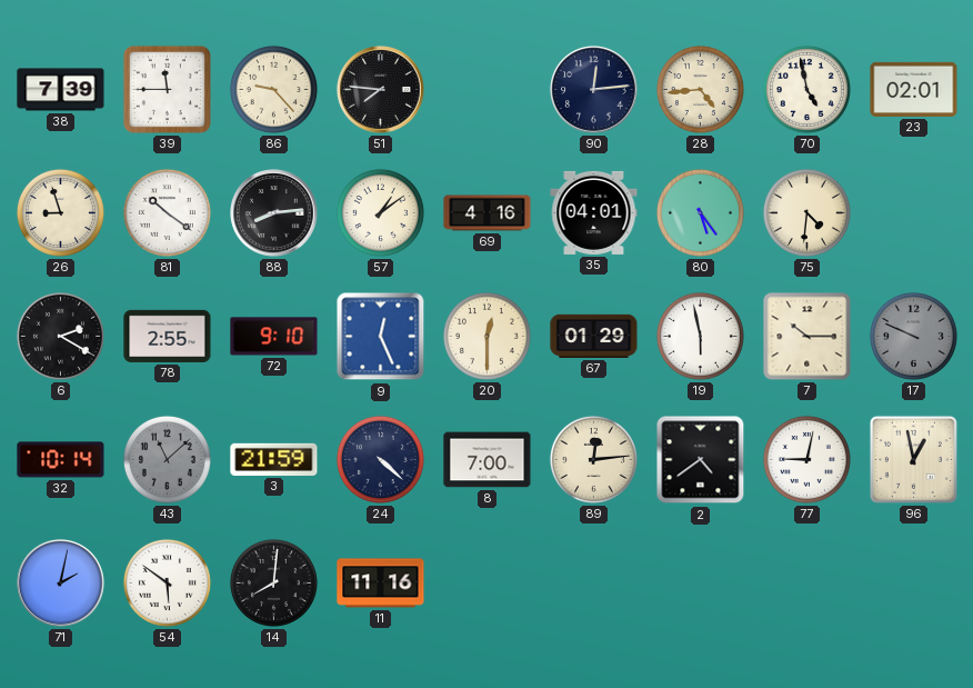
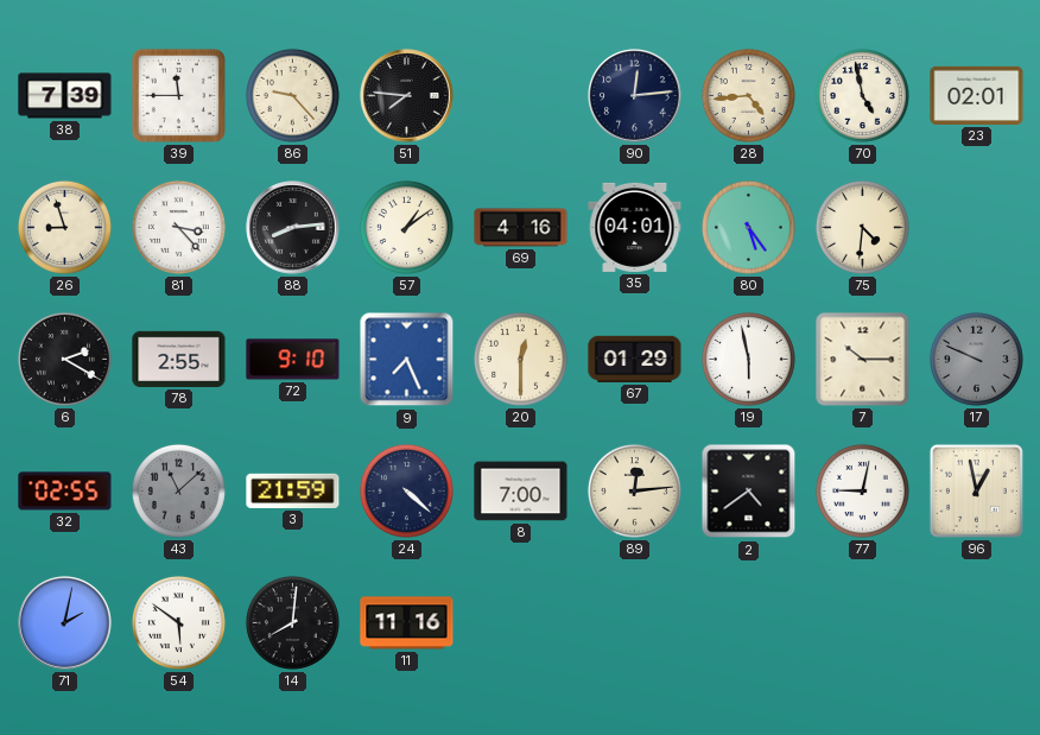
81: 10:21 -> 3:23 (178, 227)
9: 12:26 -> 7:26 (407, 360)
32: 10:14 -> 02:55 (65, 492)
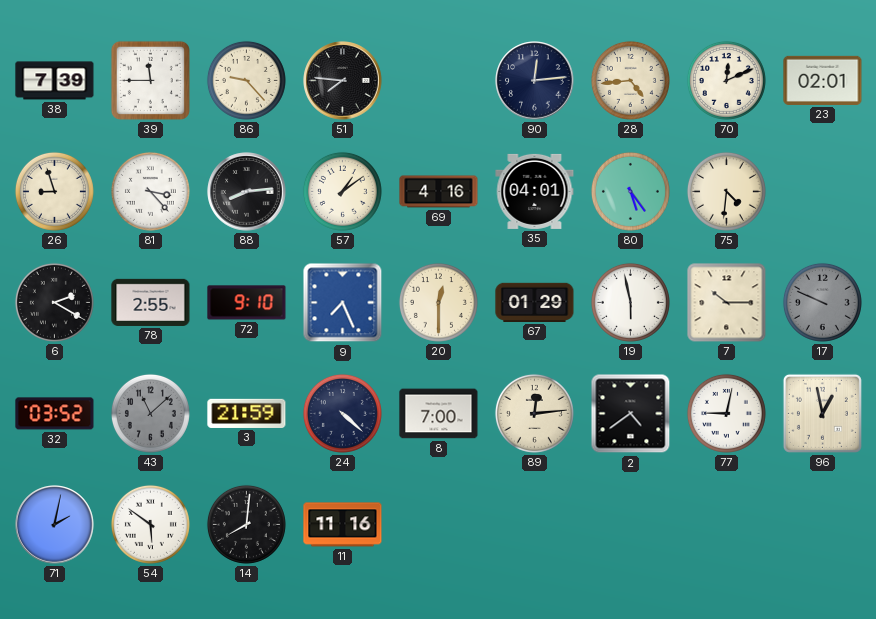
70: 4:58 -> 12:11 (726, 80)
32: 02:55 -> 03:52 (55, 414)
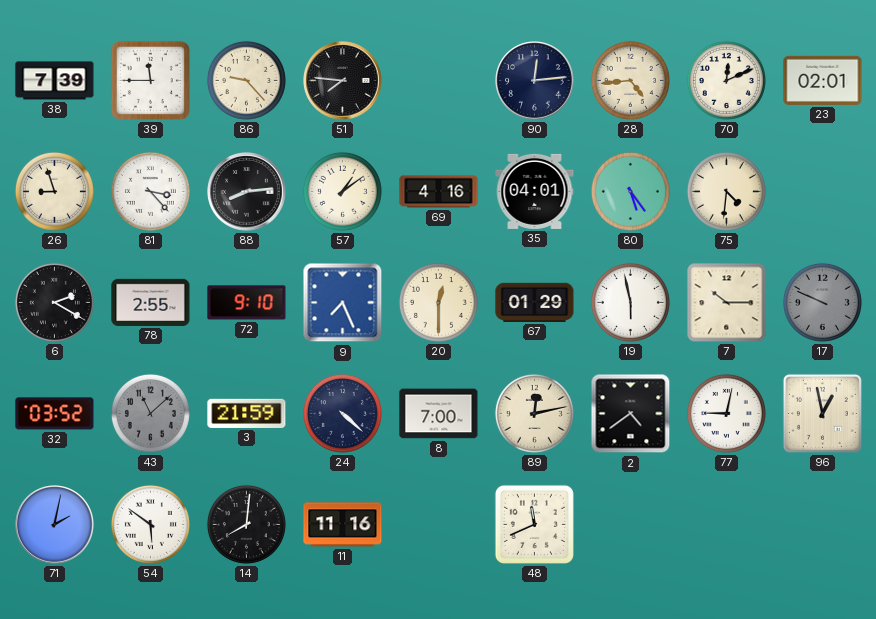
89: 12:14 -> 12:13 (534, 413)
48: none -> 11:41 (534, 524)
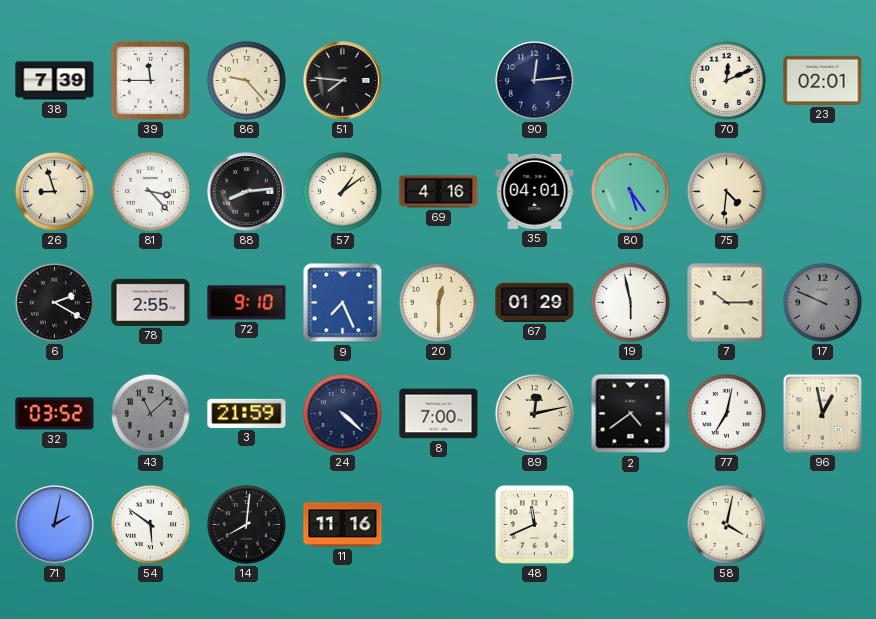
28: 4:44 -> none (630, 80)
77: 9:02 -> 7:02 (726, 413)
58: none -> 4:02 (726, 524)
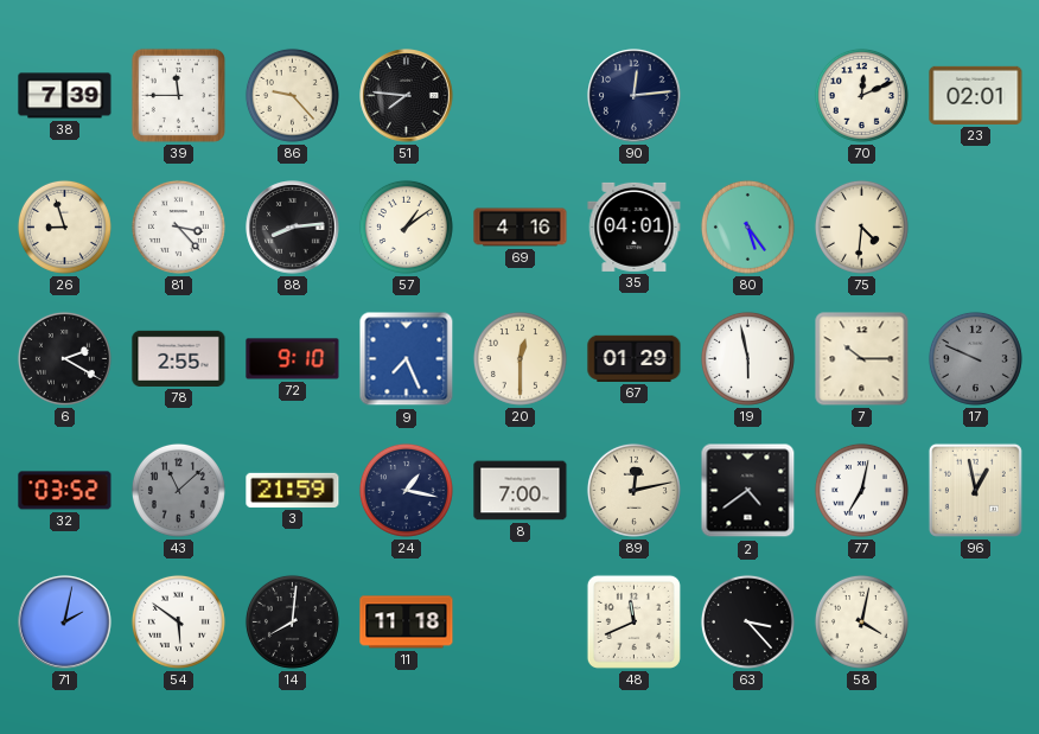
24: 4:22 -> 1:17 (406, 490)
11: 11:16 -> 11:18 (407, 623)
63: none -> 3:23 (747, 621)
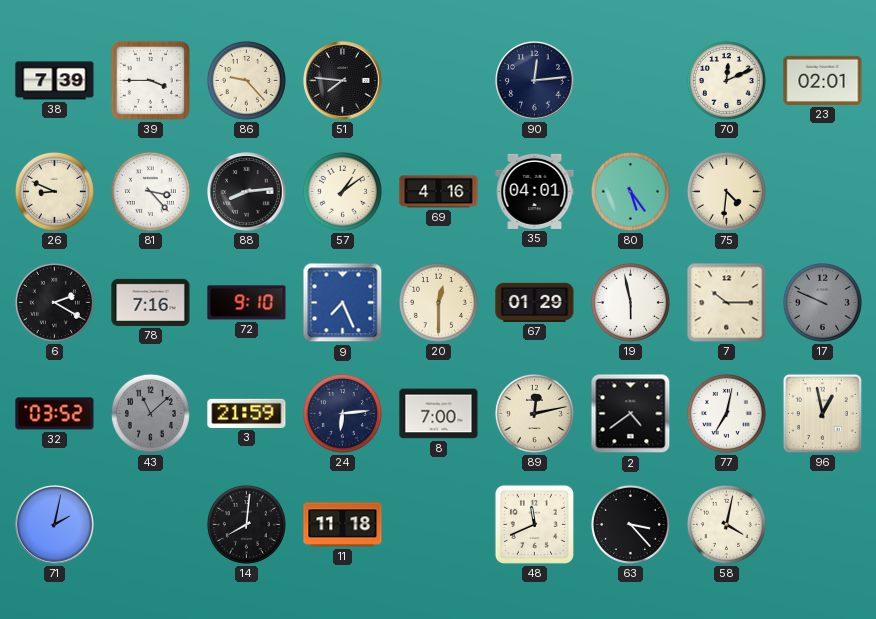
39: 11:45 -> 3:45 (150, 80)
26: 8:57 -> 8:49 (54, 191)
78: 2:55 -> 7:16 (151, 302)
24: 1:17 -> 6:14 (342, 413)
54: 5:51 -> none (178, 621)
